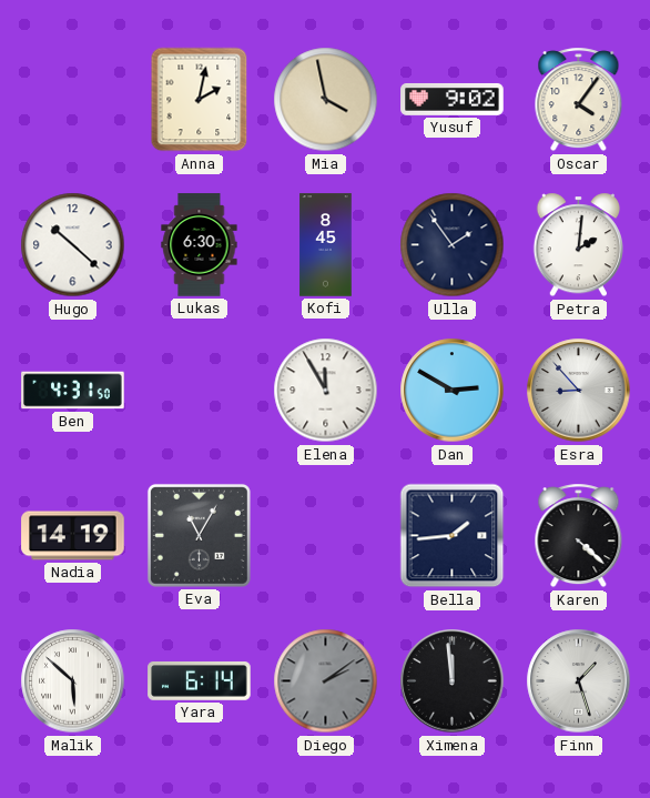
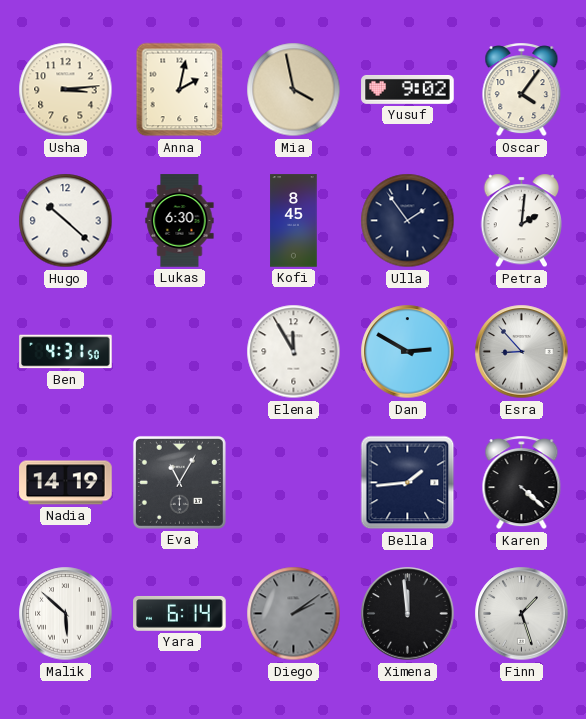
Usha: none -> 3:14 (66, 90)
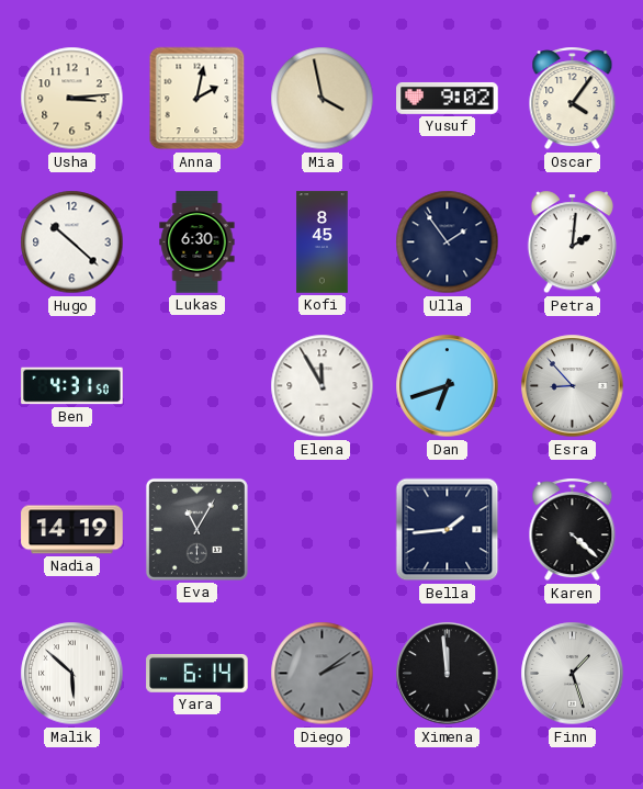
Dan: 2:50 -> 6:42 (448, 386)
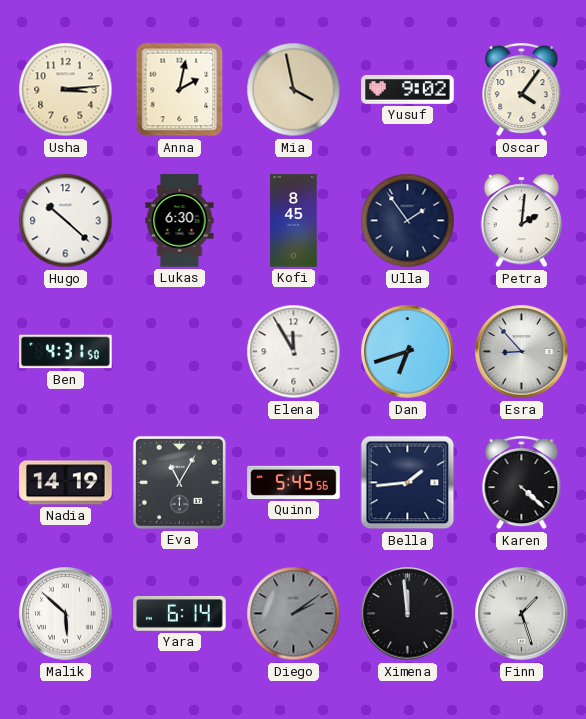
Quinn: none -> 5:45 (294, 482)
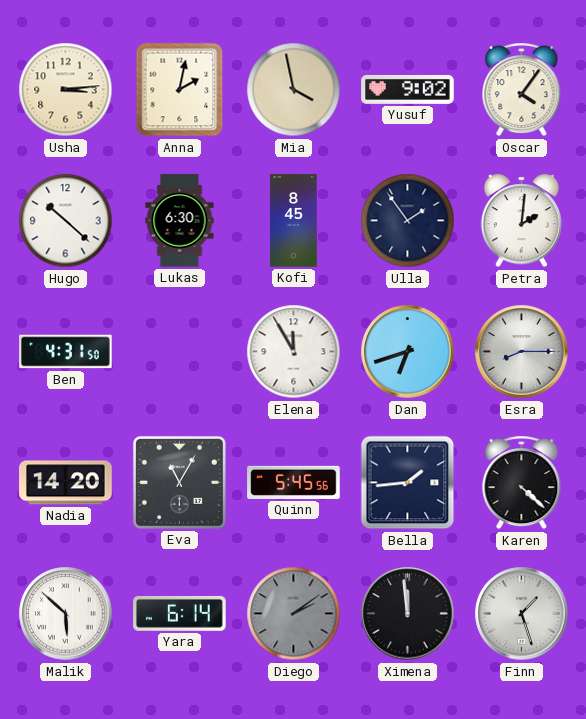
Esra: 8:53 -> 8:15 (522, 352)
Nadia: 14:19 -> 14:20 (66, 483)
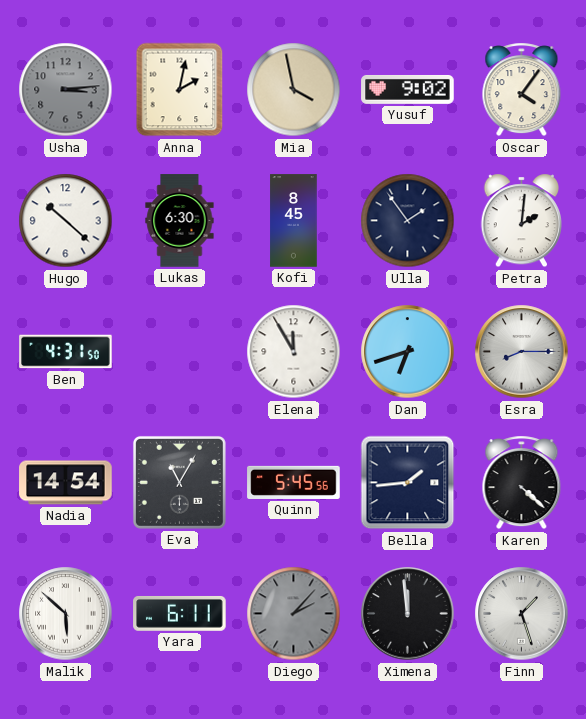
Usha dial: cream -> grey (66, 90)
Nadia: 14:20 -> 14:54 (66, 483)
Yara: 6:14 -> 6:11 (180, 613)
Diego: 2:09 -> 2:07 (294, 614)
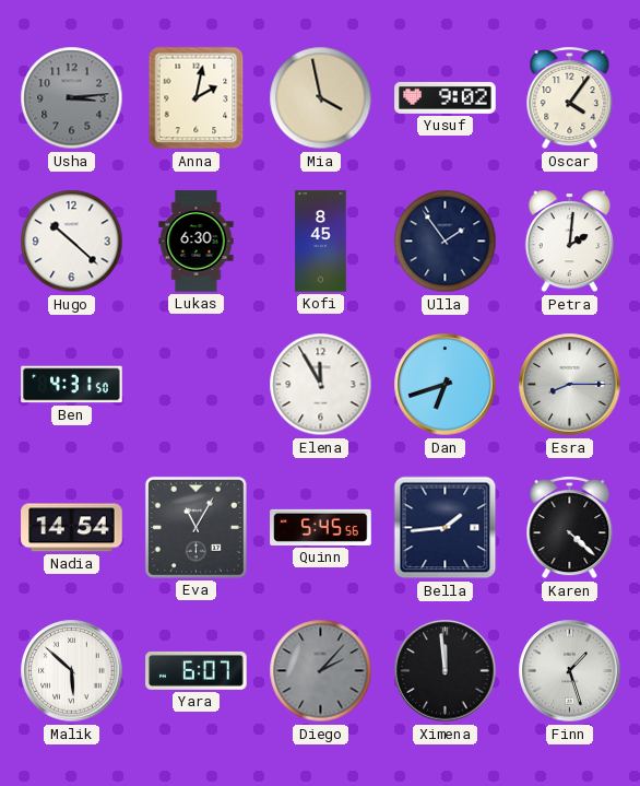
Yara: 6:11 -> 6:07 (197, 670)
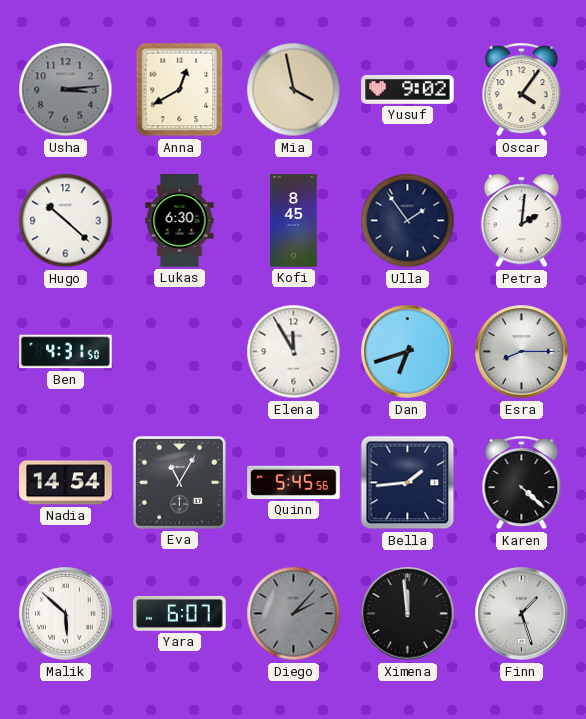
Anna: 2:02 -> 12:40 (180, 90)
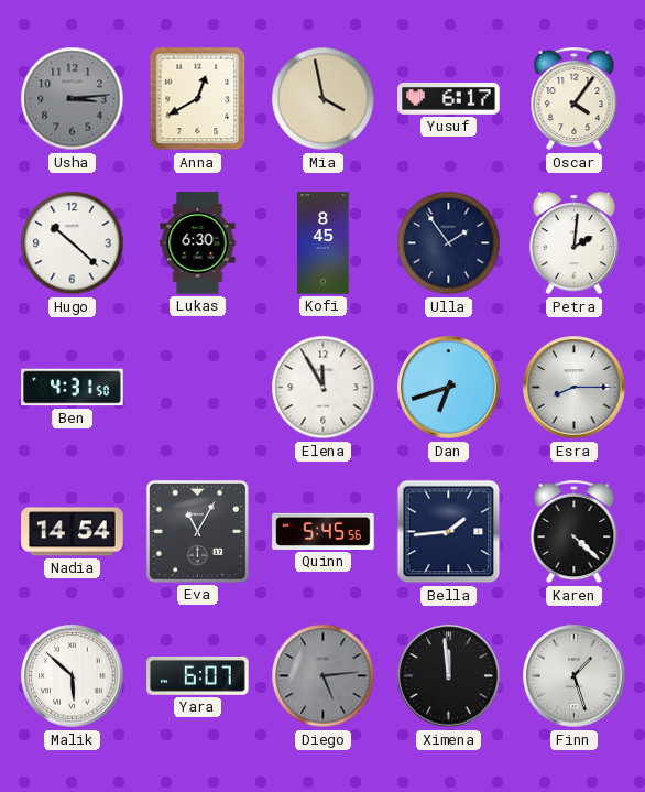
Yusuf: 9:02 -> 6:17 (449, 99)
Diego: 2:07 -> 5:14 (324, 676)
